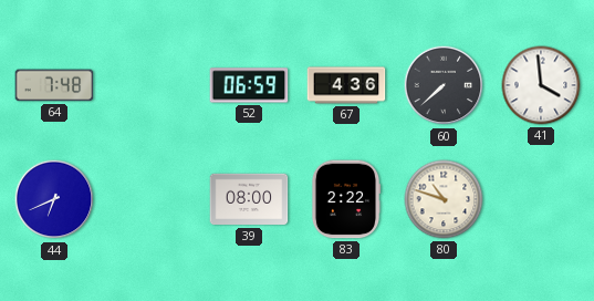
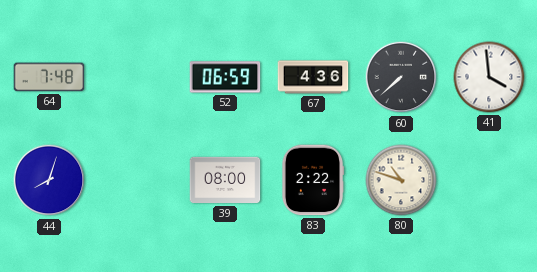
44: 6:41 -> 8:03 (49, 180)
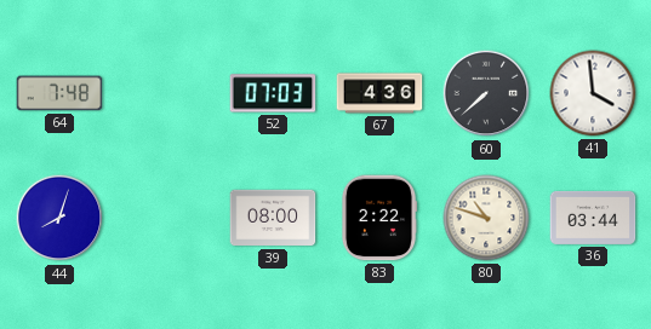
52: 06:59 -> 07:03 (273, 93)
36: none -> 03:44 (593, 218)
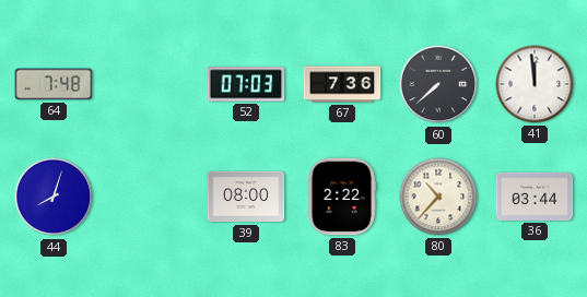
67: 4:36 -> 7:36 (342, 84)
41: 3:59 -> 11:59 (535, 84)
80: 10:48 -> 10:37 (438, 197)
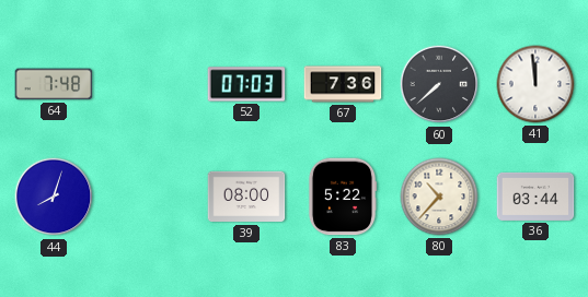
83: 2:22 -> 5:22 (343, 197)
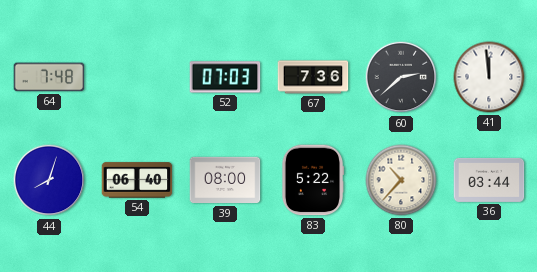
60: 7:38 -> 2:38 (401, 77)
54: none -> 06:40 (137, 180)
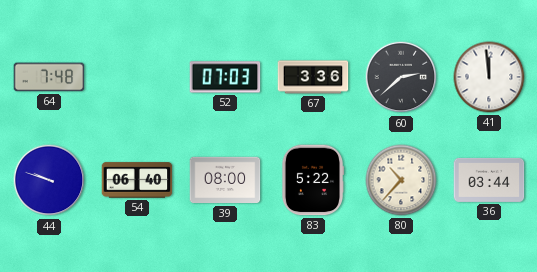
67: 7:36 -> 3:36 (313, 77)
44: 8:03 -> 9:48 (49, 180)
